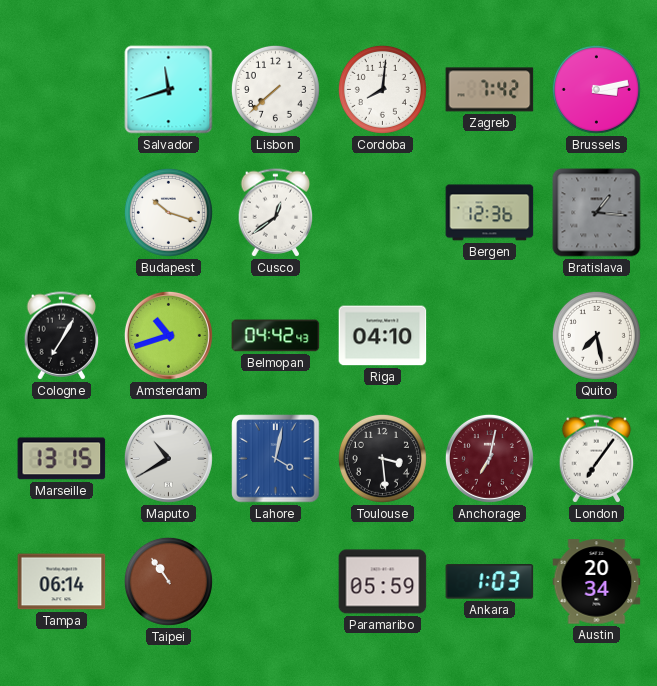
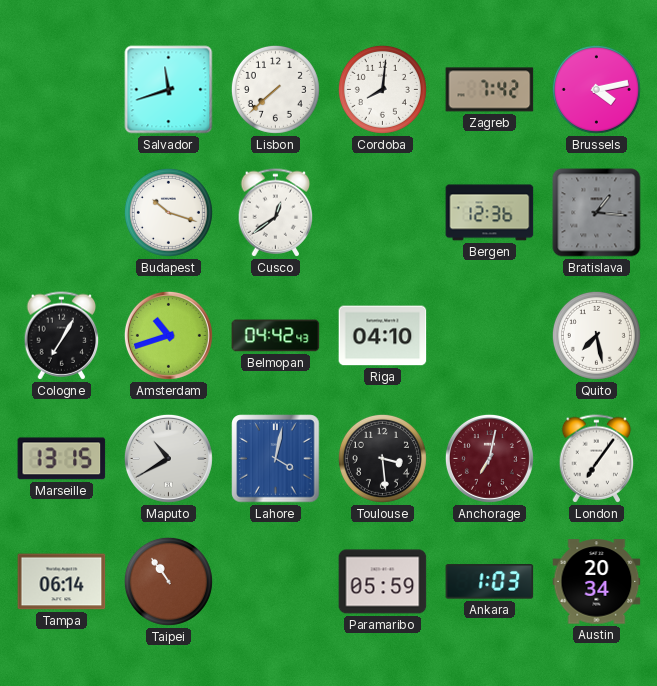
Brussels: 3:13 -> 4:13 (596, 89)
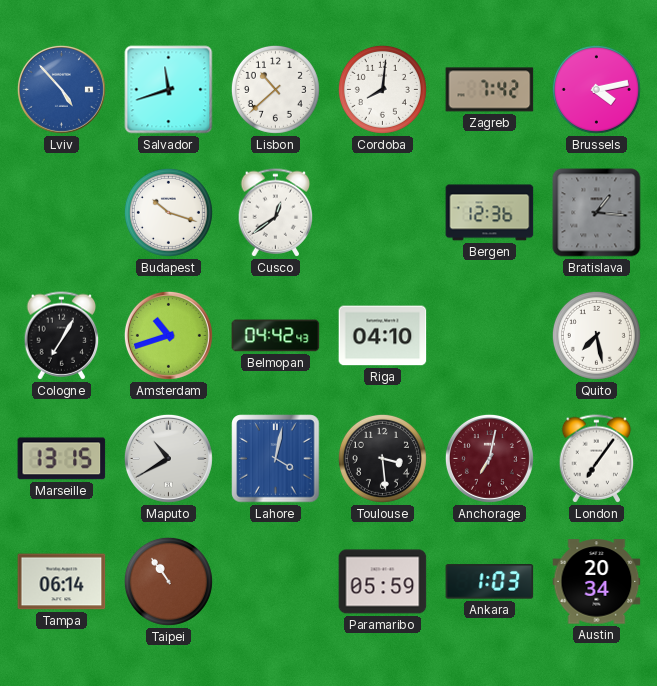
Lviv: none -> 4:53 (61, 89)
Lisbon: 7:38 -> 10:38 (275, 89)
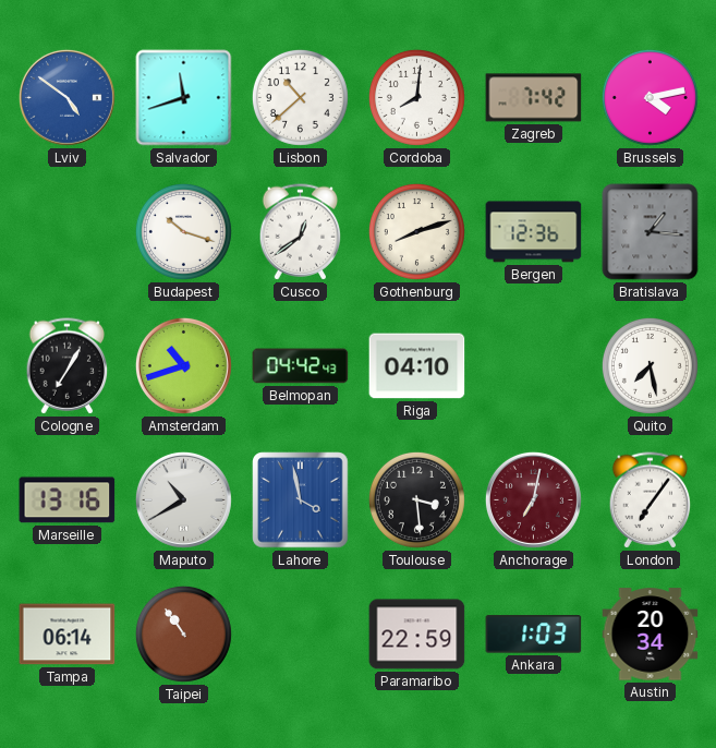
Lviv: 4:53 -> 4:51 (66, 97)
Gothenburg: none -> 8:12 (416, 231)
Marseille: 13:15 -> 13:16 (68, 500)
Lahore: 4:02 -> 3:58 (301, 500)
Paramaribo: 05:59 -> 22:59 (417, 635)
